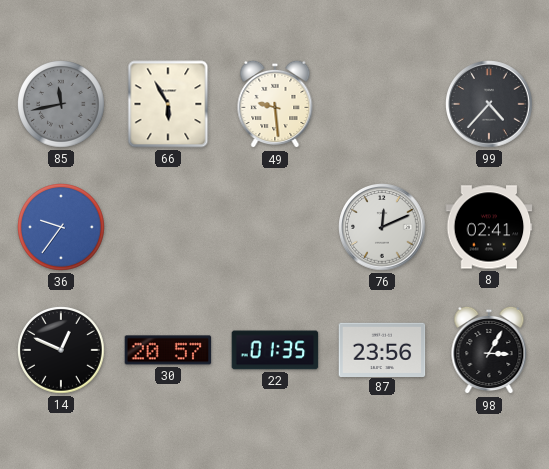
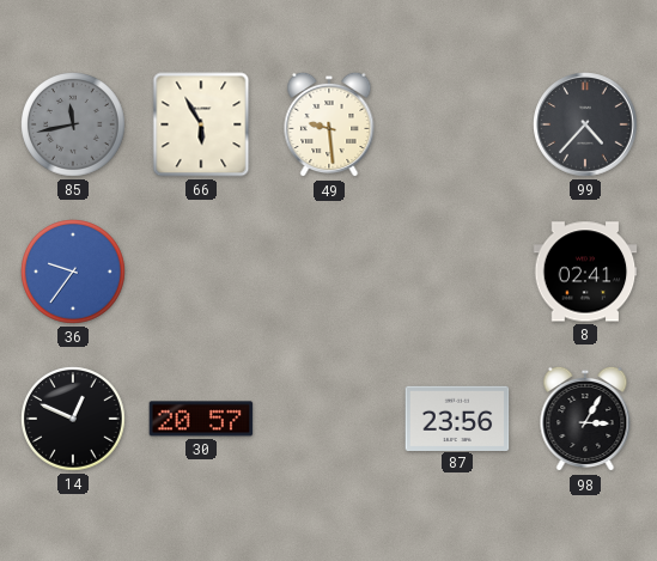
76: 12:11 -> none (382, 227)
22: 01:35 -> none (275, 350)
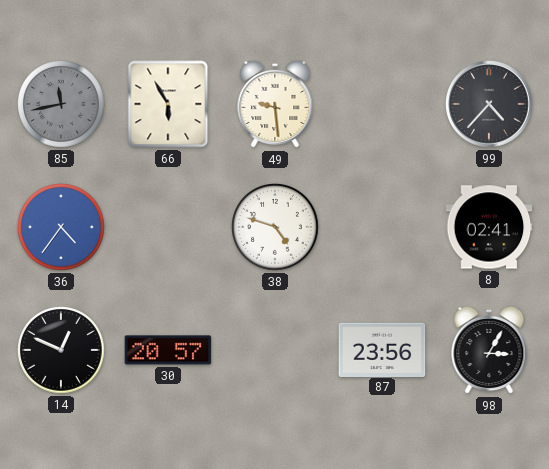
36: 9:36 -> 4:36 (62, 228)
38: none -> 4:48 (276, 228)
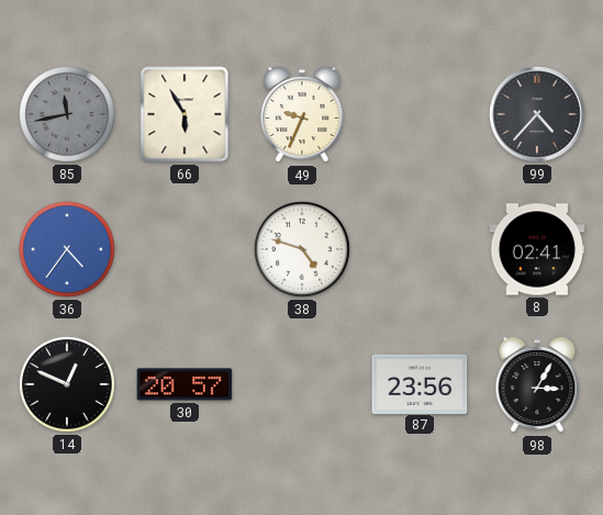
49: 9:29 -> 9:34 (302, 114)
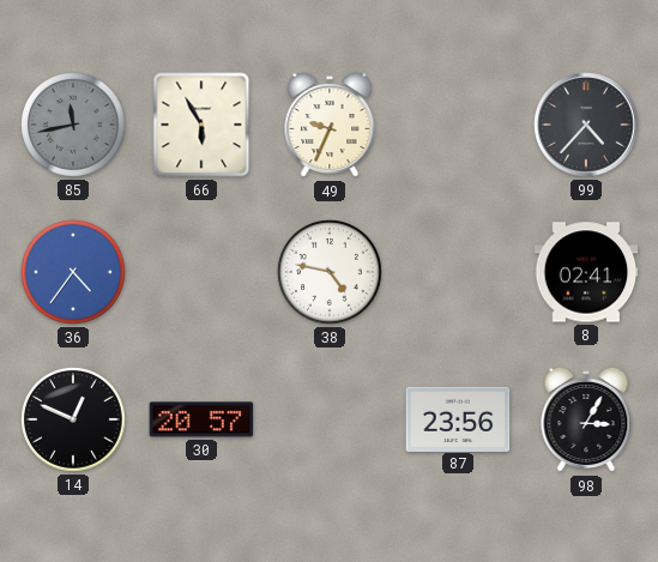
38: 4:48 -> 4:47 (331, 273)
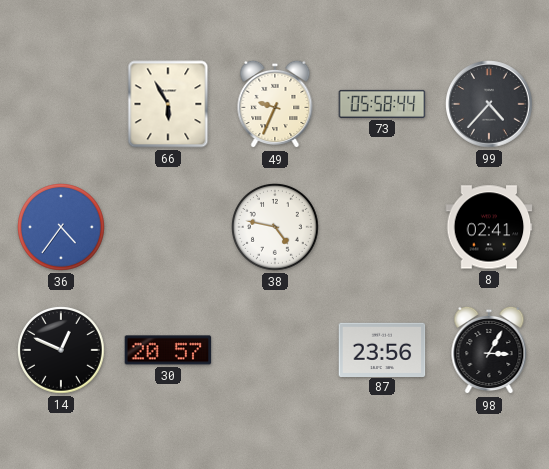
85: 11:43 -> none (74, 126)
73: none -> 05:58 (382, 104)
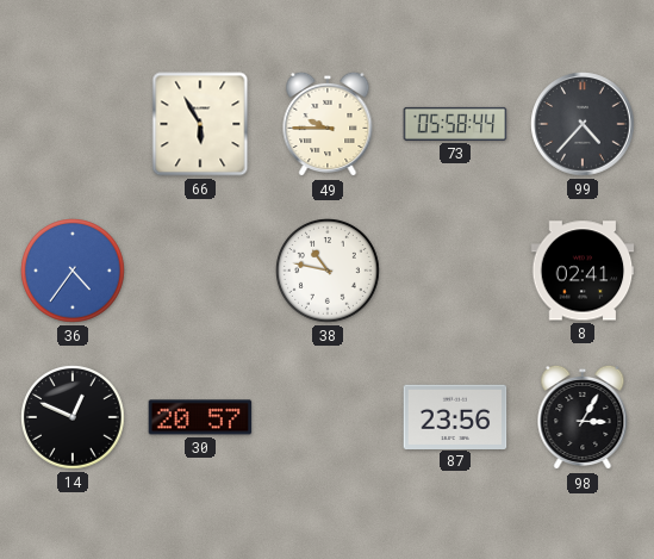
49: 9:34 -> 9:45 (328, 124)
38: 4:47 -> 10:47 (329, 272)
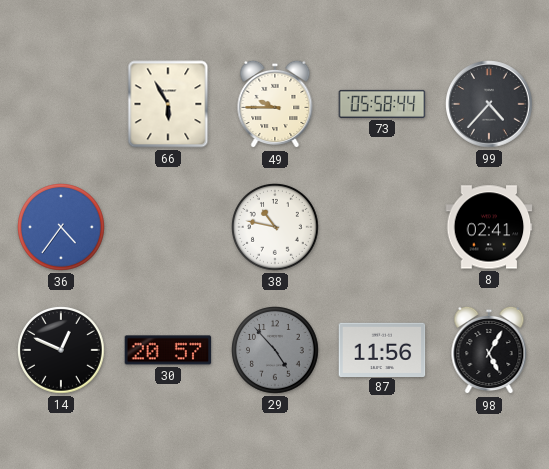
29: none -> 4:53 (276, 351)
87: 23:56 -> 11:56 (382, 349)
98: 3:05 -> 5:05 (489, 350)
